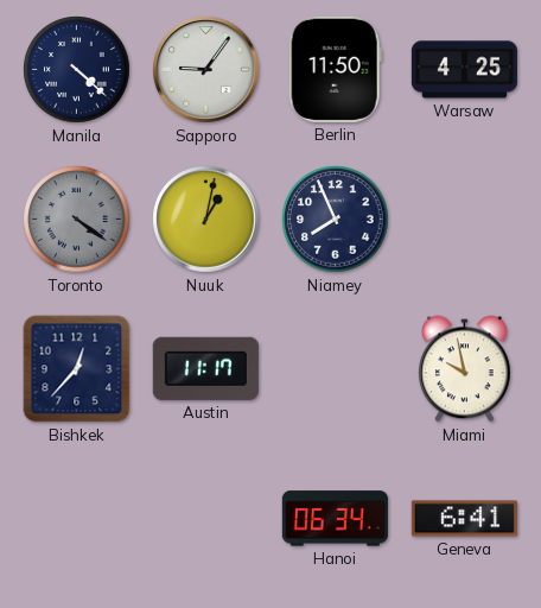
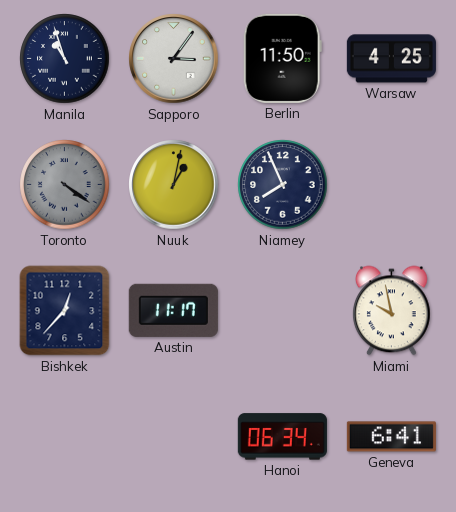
Manila: 4:22 -> 10:57 (65, 59)
Sapporo: 9:06 -> 3:06 (174, 59)
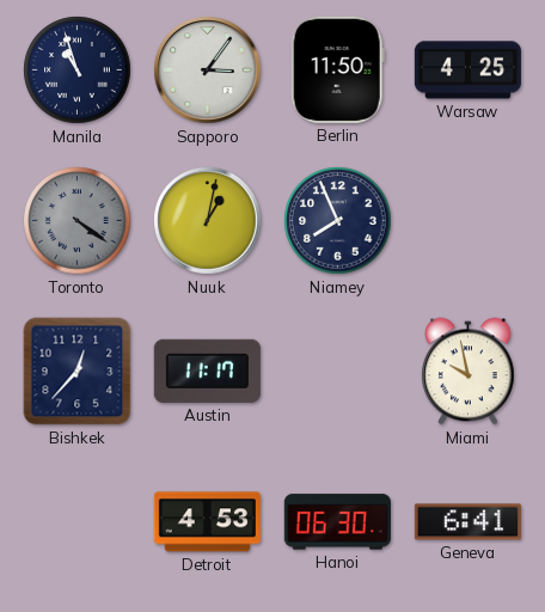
Detroit: none -> 4:53 (207, 522)
Hanoi: 06:34 -> 06:30 (337, 522)
